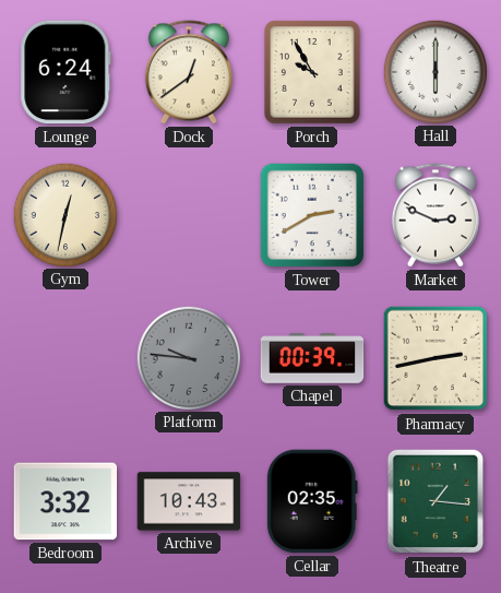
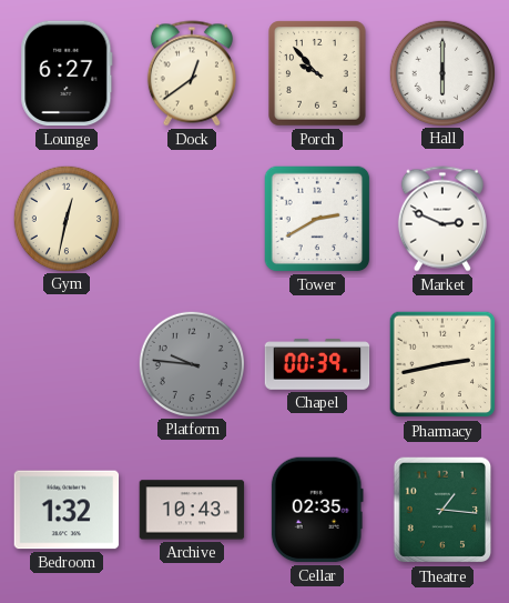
Lounge: 6:24 -> 6:27 (67, 73)
Porch: 9:55 -> 9:53 (317, 73)
Bedroom: 3:32 -> 1:32 (67, 510)
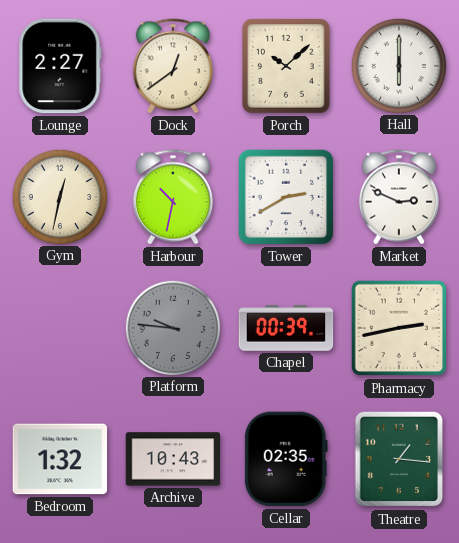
Lounge: 6:27 -> 2:27 (60, 66)
Porch: 9:53 -> 10:08 (286, 66)
Harbour: none -> 10:32 (173, 197)
